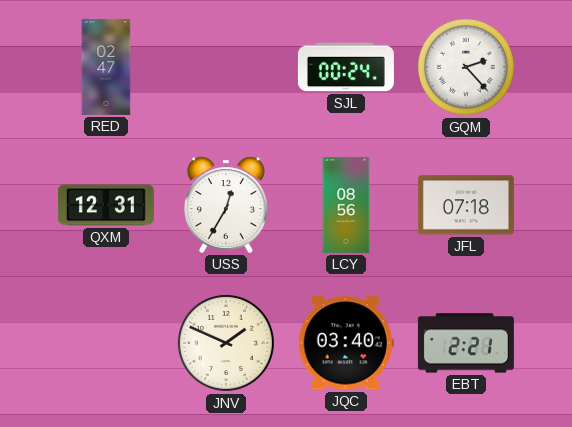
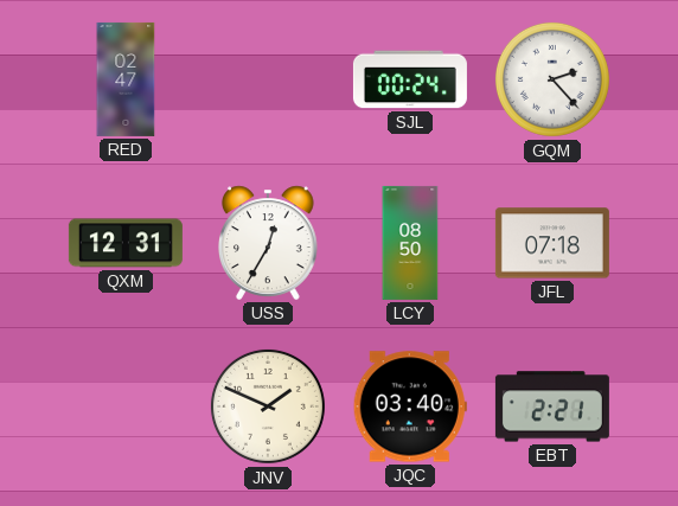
LCY: 08:56 -> 08:50 (410, 243)
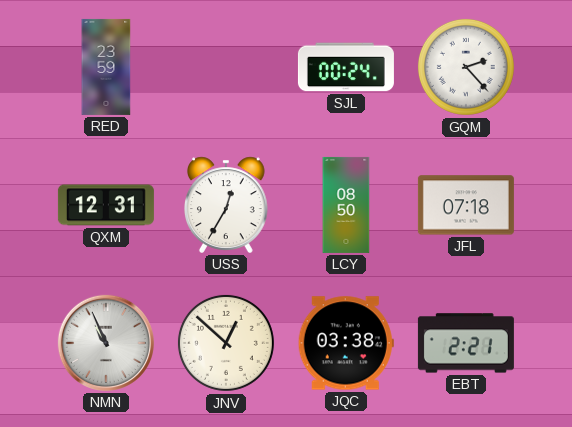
RED: 02:47 -> 23:59 (106, 67)
NMN: none -> 10:56 (106, 343)
JNV: 1:49 -> 12:52 (226, 343)
JQC: 03:40 -> 03:38 (346, 343)
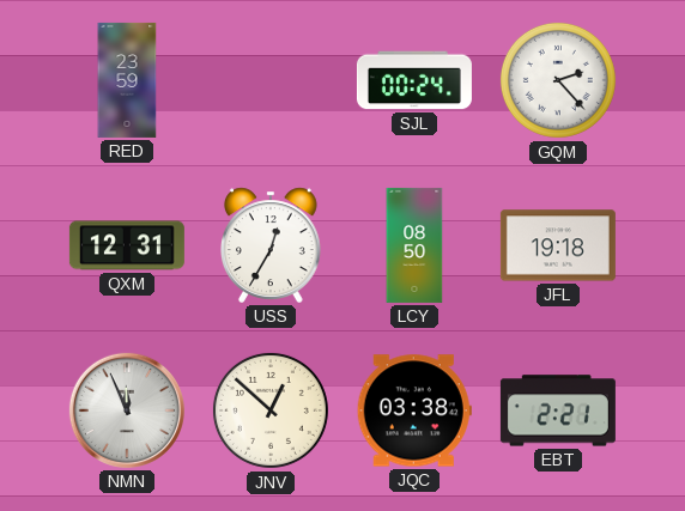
JFL: 07:18 -> 19:18 (558, 245)
NMN: 10:56 -> 11:56 (127, 410)
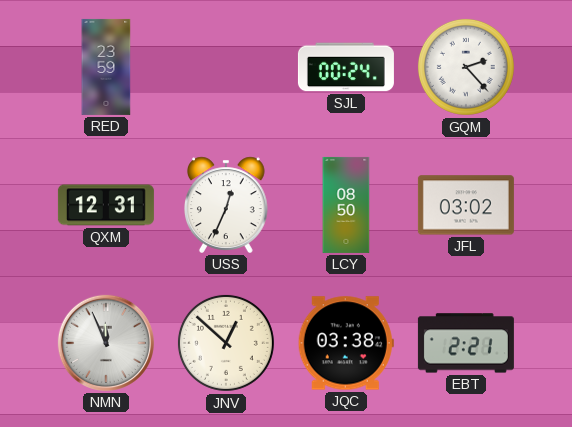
USS: 12:35 -> 12:34 (227, 205)
JFL: 19:18 -> 03:02 (466, 205)
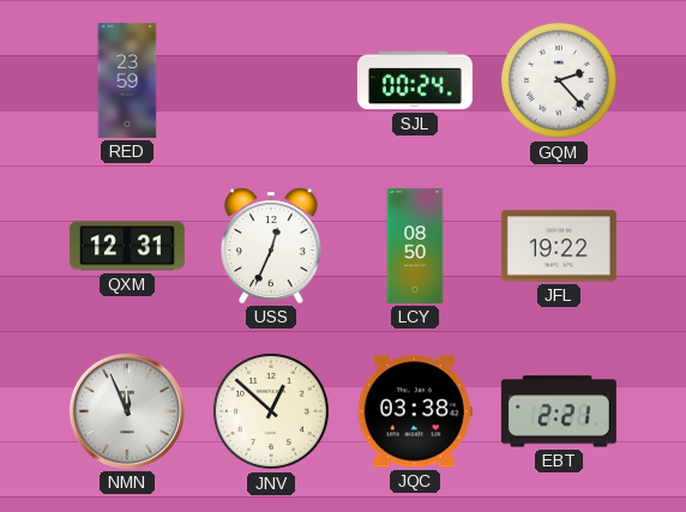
JFL: 03:02 -> 19:22 (559, 246)
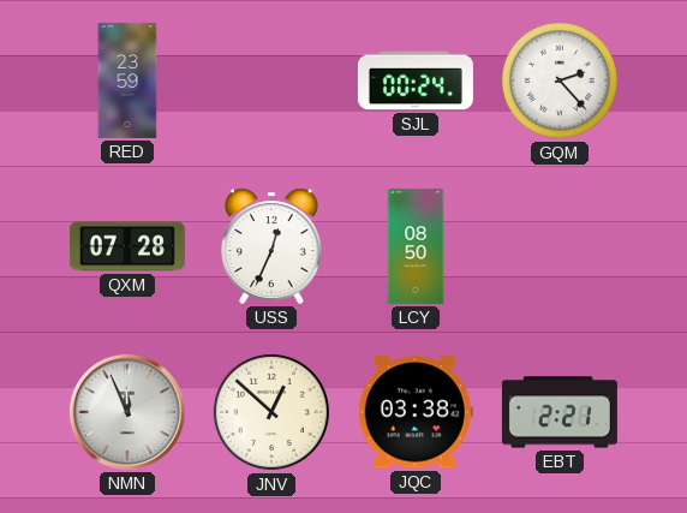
QXM: 12:31 -> 07:28 (127, 246)
JFL: 19:22 -> none (559, 246)
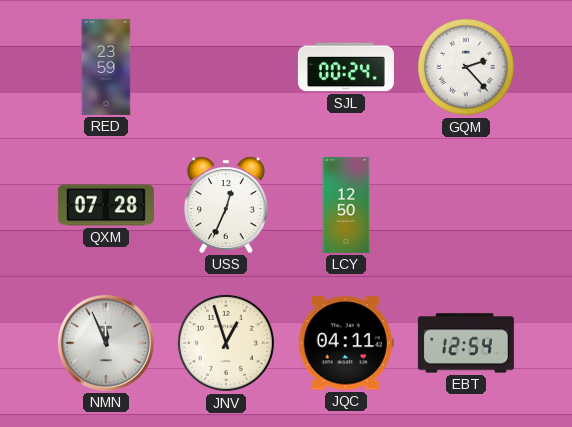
LCY: 08:50 -> 12:50 (346, 205)
JNV: 12:52 -> 12:57 (226, 343)
JQC: 03:38 -> 04:11 (346, 343)
EBT: 2:21 -> 12:54 (466, 343)
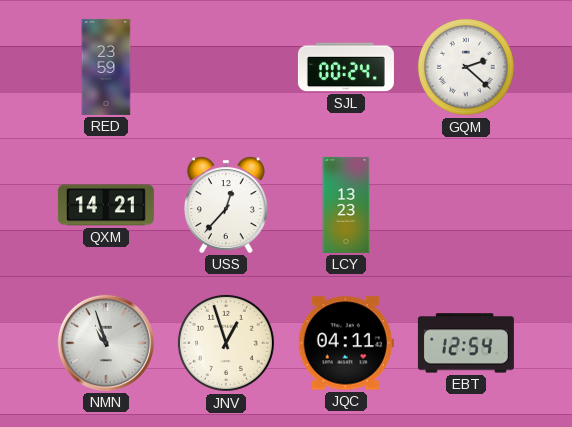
GQM: 2:23 -> 2:22 (466, 67)
QXM: 07:28 -> 14:21 (106, 205)
USS: 12:34 -> 12:37 (227, 205)
LCY: 12:50 -> 13:23 (346, 205)
NMN: 11:56 -> 10:57 (106, 343)
